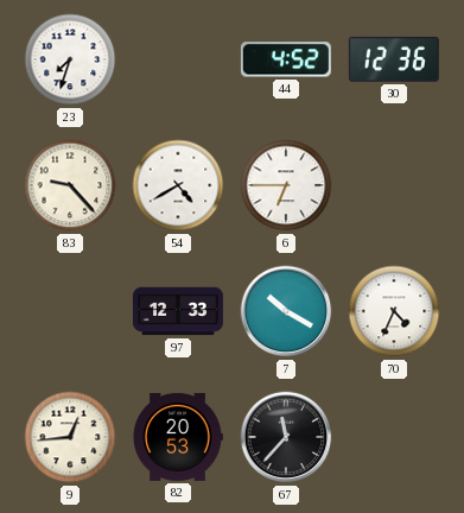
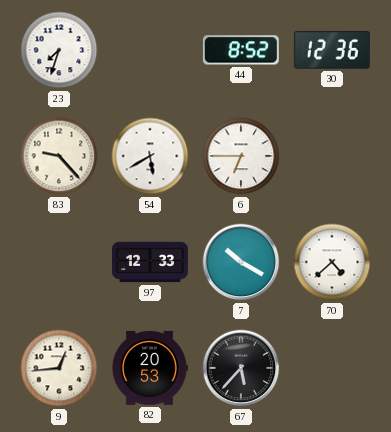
44: 4:52 -> 8:52 (241, 50)
54: 4:40 -> 5:40 (150, 156)
70: 4:34 -> 4:38 (332, 262)
67: 11:37 -> 5:37 (241, 368)
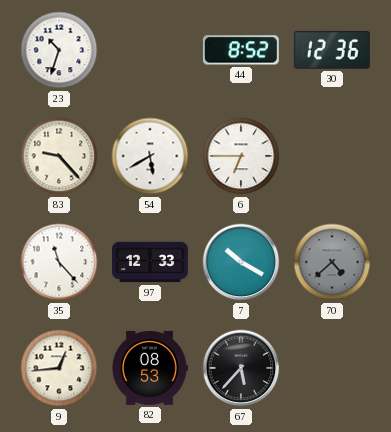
23: 7:33 -> 10:33 (59, 50)
35: none -> 11:23 (59, 262)
70 dial: white -> grey (332, 262)
82: 20:53 -> 08:53 (150, 368)
